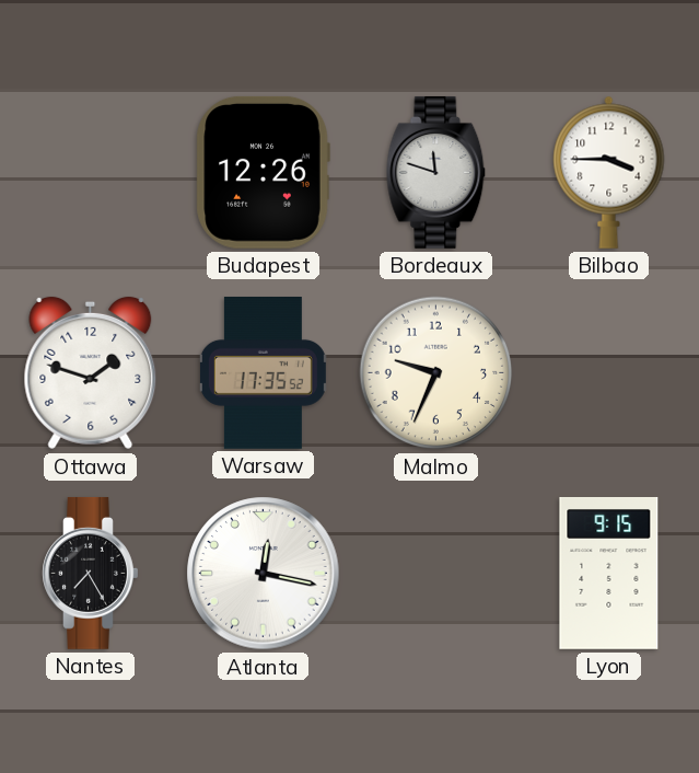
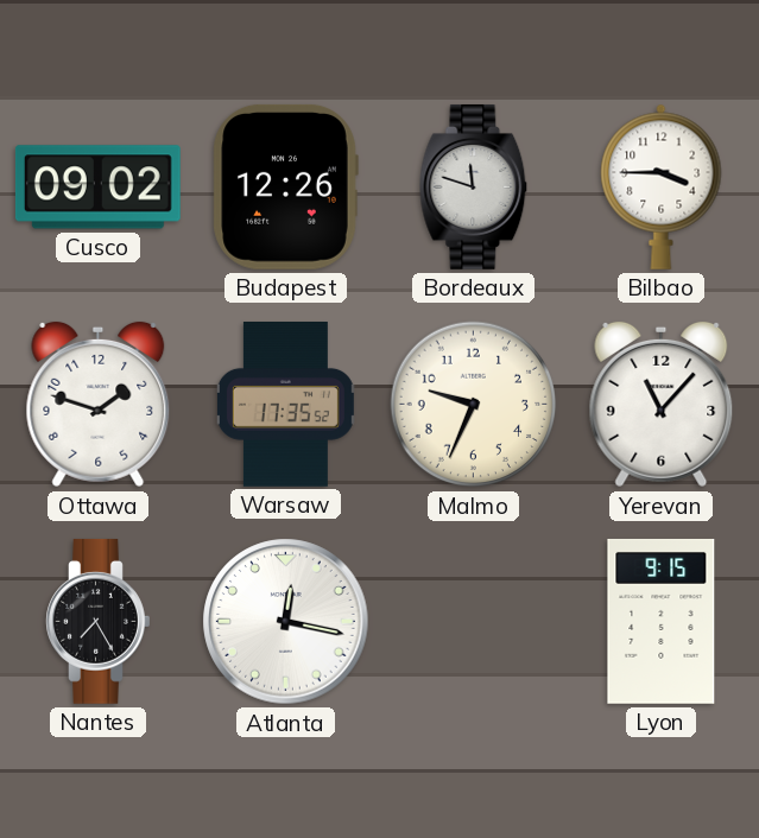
Cusco: none -> 09:02 (97, 188)
Yerevan: none -> 11:07 (662, 405)
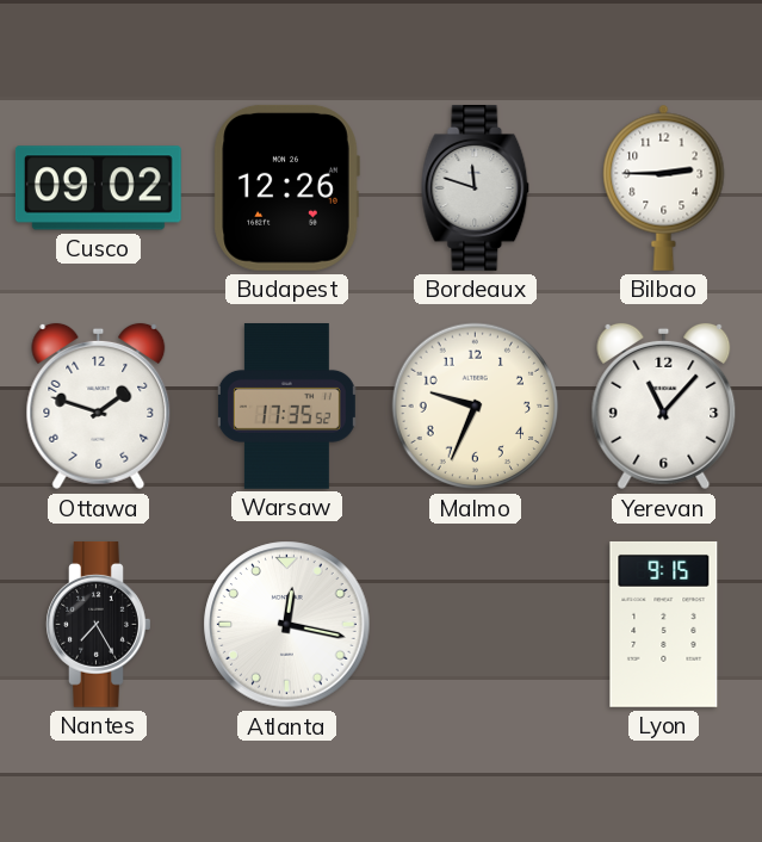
Bilbao: 3:45 -> 2:45 (664, 187)
